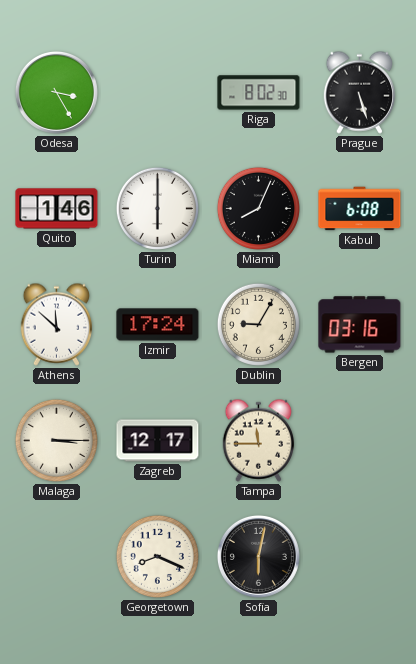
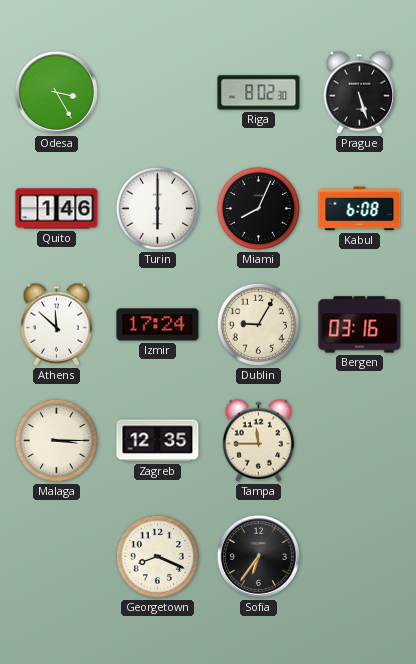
Zagreb: 12:17 -> 12:35 (158, 441)
Sofia: 6:02 -> 6:36 (258, 556)
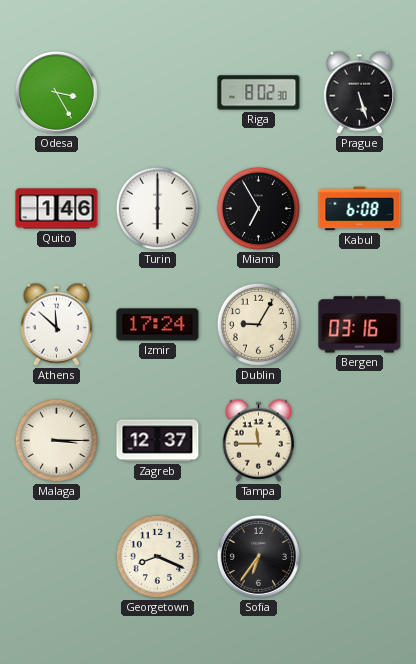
Miami: 8:04 -> 6:55 (258, 208)
Zagreb: 12:35 -> 12:37 (158, 441)
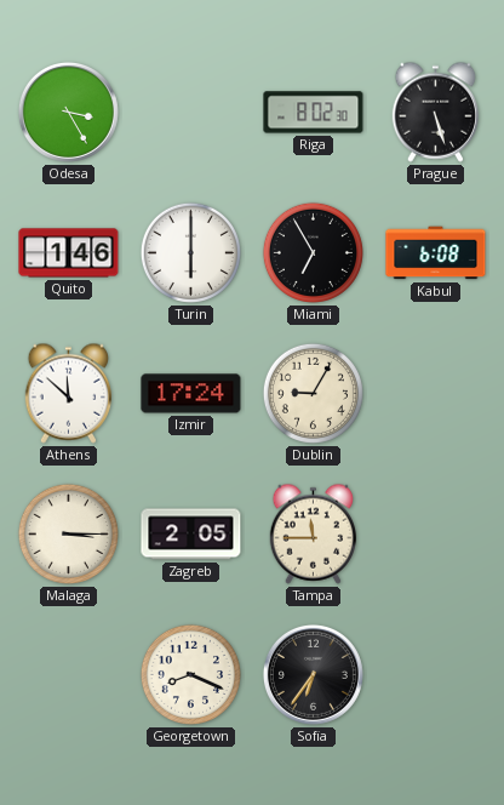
Bergen: 03:16 -> none (360, 325)
Zagreb: 12:37 -> 2:05 (191, 535)
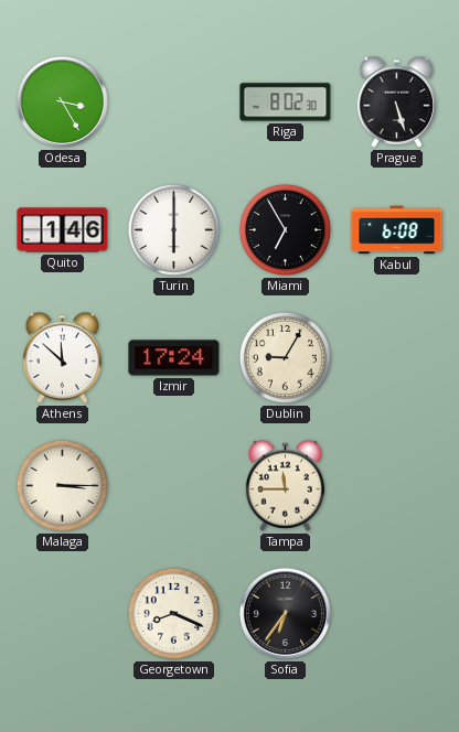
Zagreb: 2:05 -> none (191, 535)
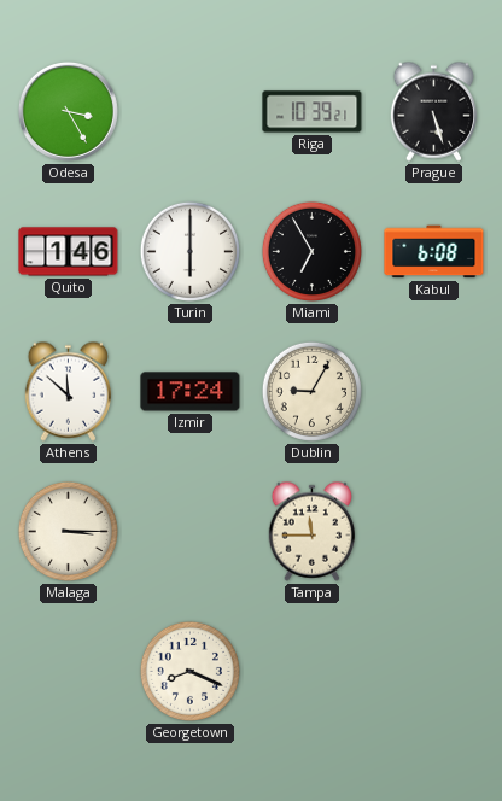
Riga: 8:02 -> 10:39 (313, 112)
Sofia: 6:36 -> none (285, 613)
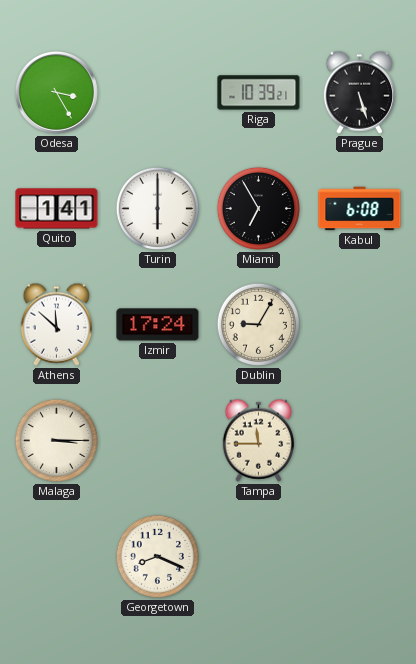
Quito: 1:46 -> 1:41 (57, 209)
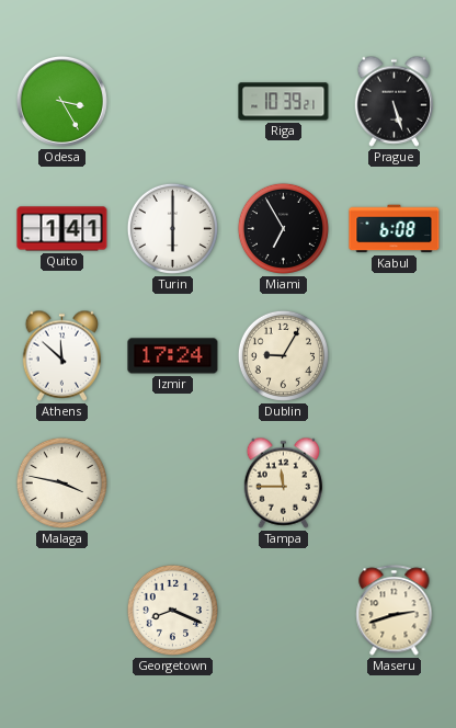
Malaga: 3:15 -> 3:47 (61, 482)
Maseru: none -> 2:42 (395, 611)
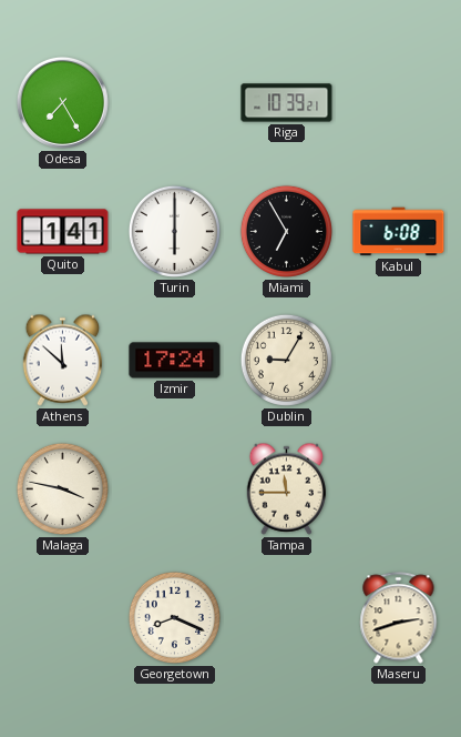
Odesa: 3:25 -> 7:25 (62, 102)
Prague: 5:27 -> none (395, 101)
